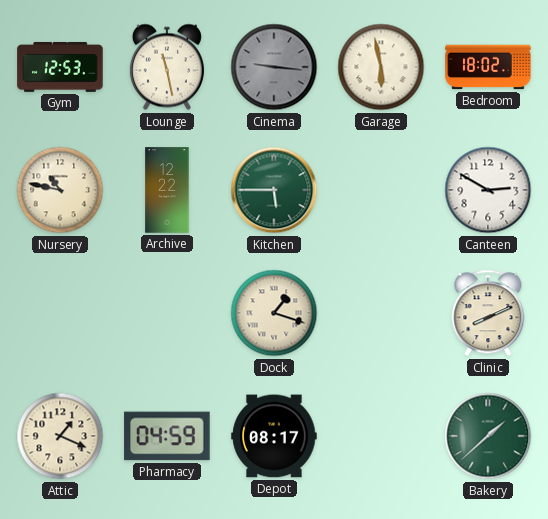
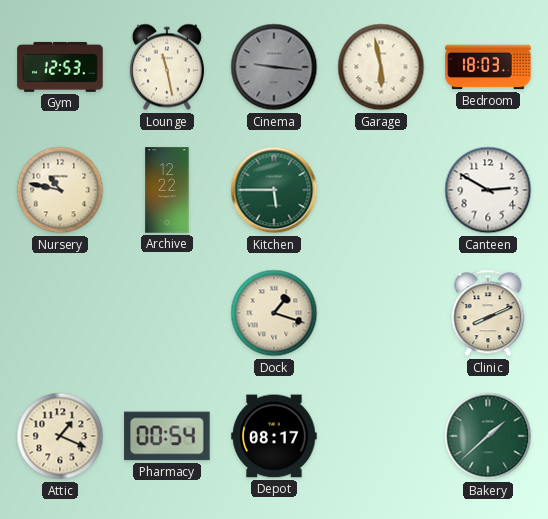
Bedroom: 18:02 -> 18:03 (488, 67)
Pharmacy: 04:59 -> 00:54 (167, 436)
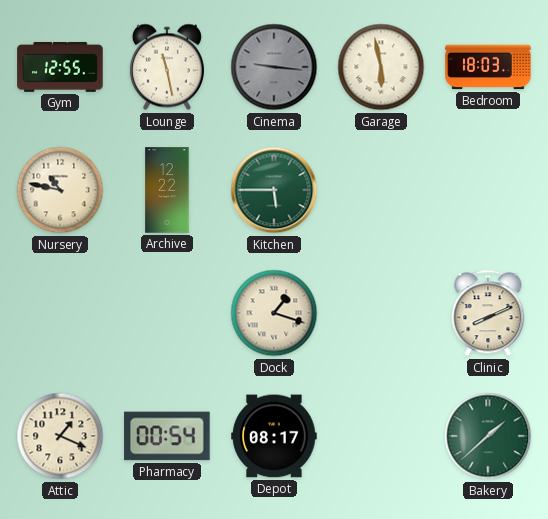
Gym: 12:53 -> 12:55 (60, 67)
Canteen: 2:50 -> none (488, 190)
